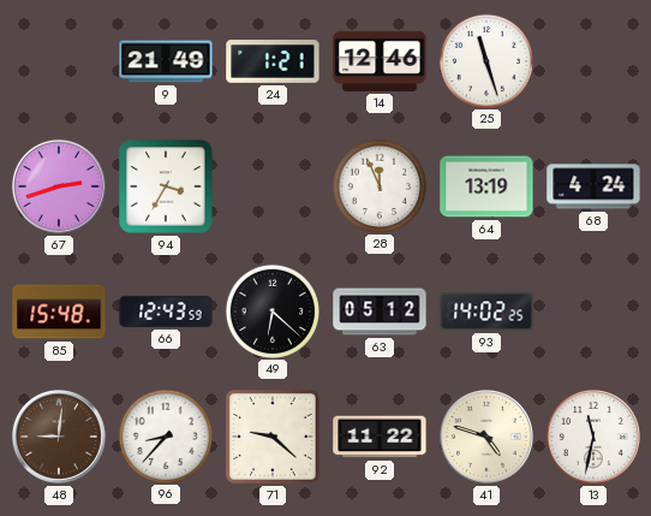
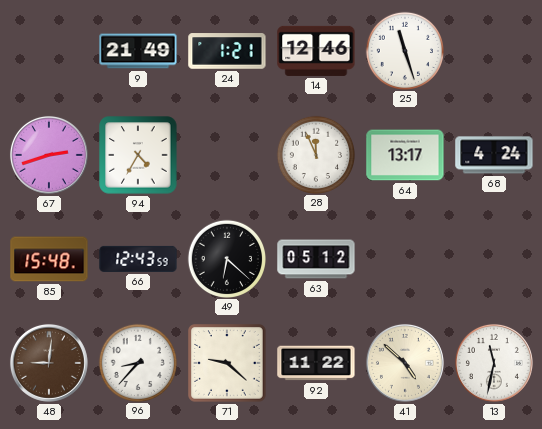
94: 3:35 -> 4:35 (138, 155)
64: 13:19 -> 13:17 (405, 155)
93: 14:02 -> none (486, 312)
41: 4:48 -> 4:52 (405, 363)
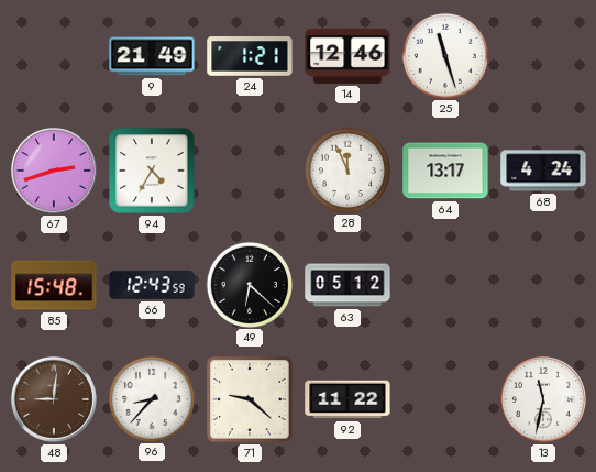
41: 4:52 -> none (405, 363)
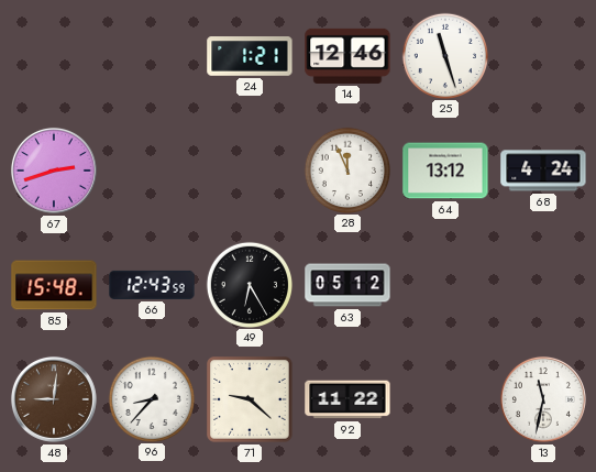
9: 21:49 -> none (152, 56)
94: 4:35 -> none (152, 171)
64: 13:17 -> 13:12 (445, 171)
49: 6:22 -> 6:25 (249, 284)
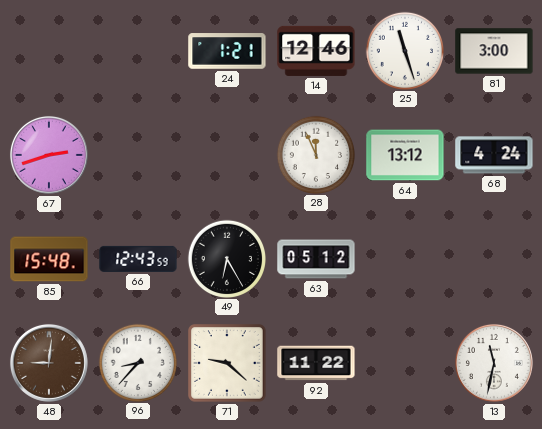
81: none -> 3:00 (494, 51)
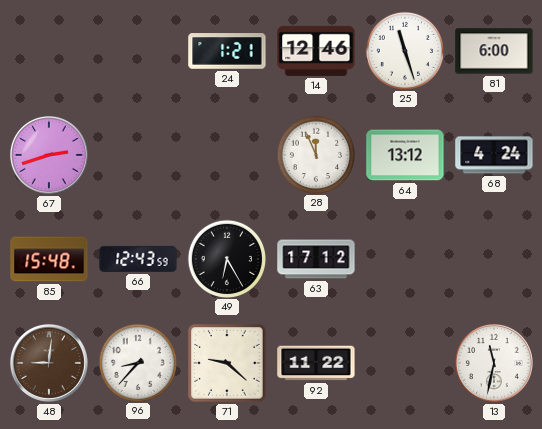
81: 3:00 -> 6:00 (494, 51)
63: 05:12 -> 17:12 (316, 259)
